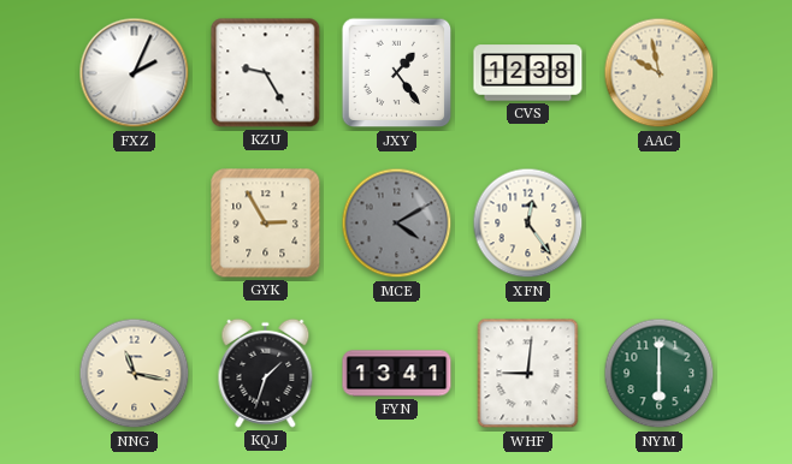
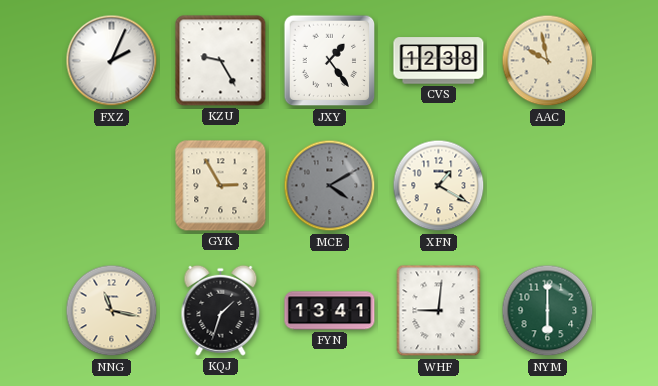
XFN: 12:24 -> 1:20 (439, 186)
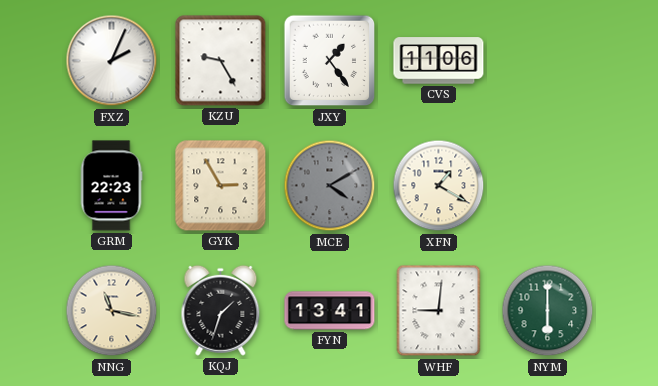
CVS: 12:38 -> 11:06 (439, 61)
AAC: 9:58 -> none (548, 61)
GRM: none -> 22:23 (111, 186)
